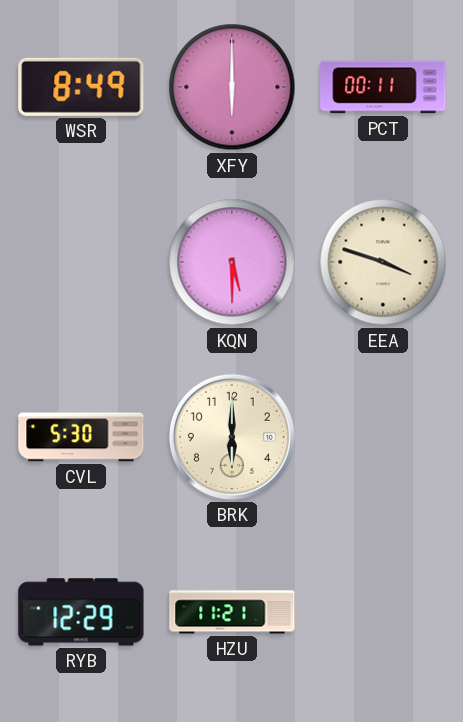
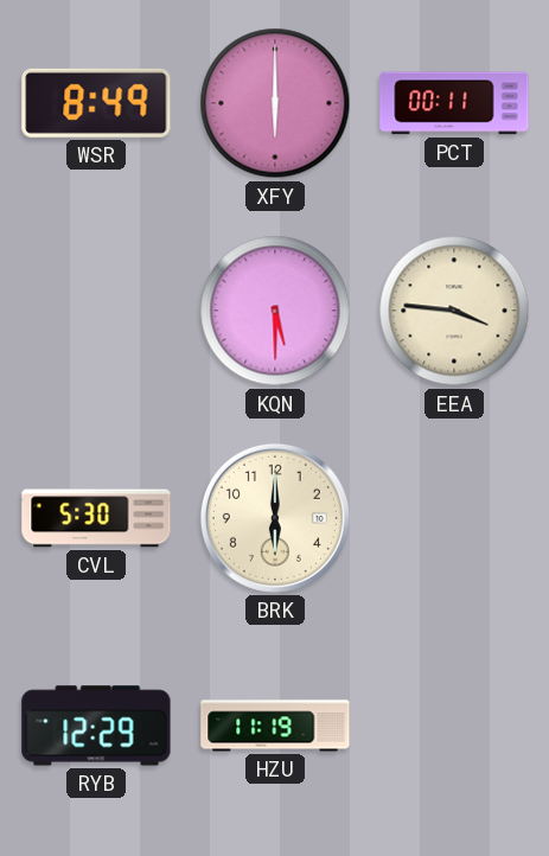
EEA: 3:48 -> 3:46 (454, 311)
HZU: 11:21 -> 11:19 (275, 726)
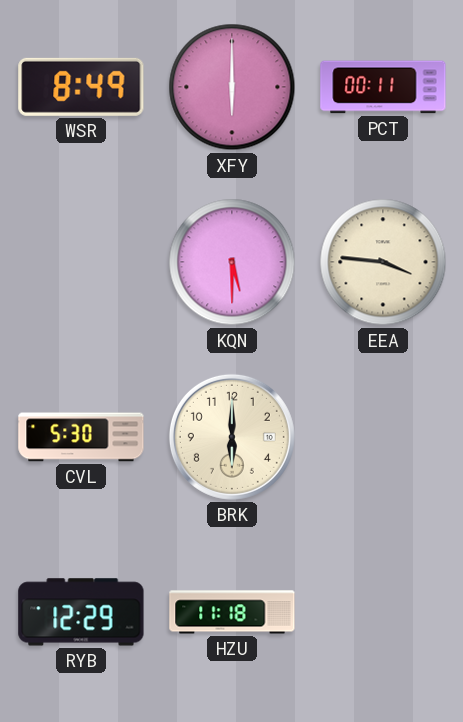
HZU: 11:19 -> 11:18 (232, 612)
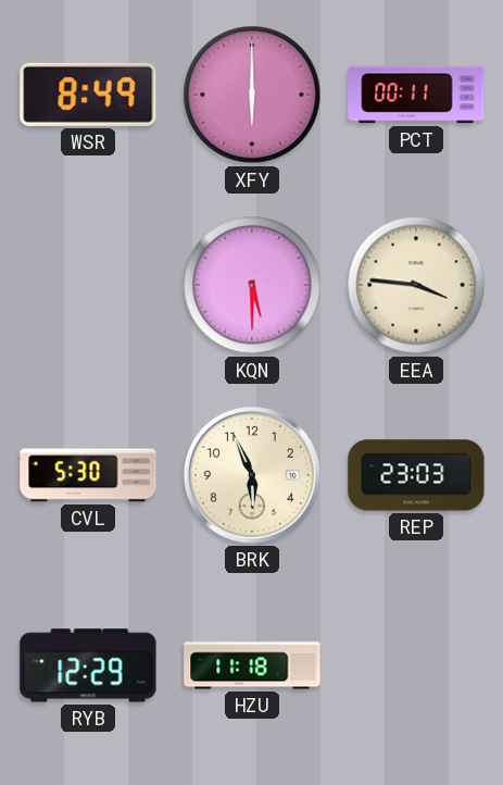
BRK: 6:00 -> 5:56 (252, 475)
REP: none -> 23:03 (416, 475)
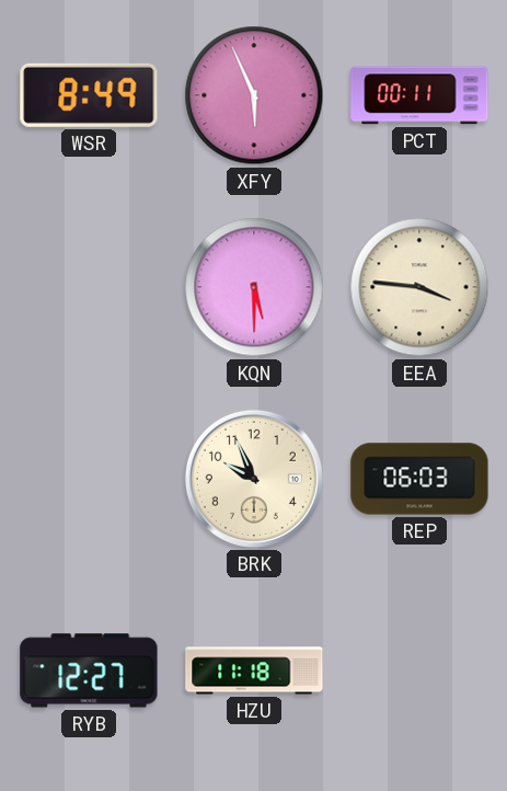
XFY: 6:00 -> 5:56 (254, 95)
CVL: 5:30 -> none (88, 475)
BRK: 5:56 -> 9:56 (254, 479)
REP: 23:03 -> 06:03 (419, 479)
RYB: 12:29 -> 12:27 (89, 670)
